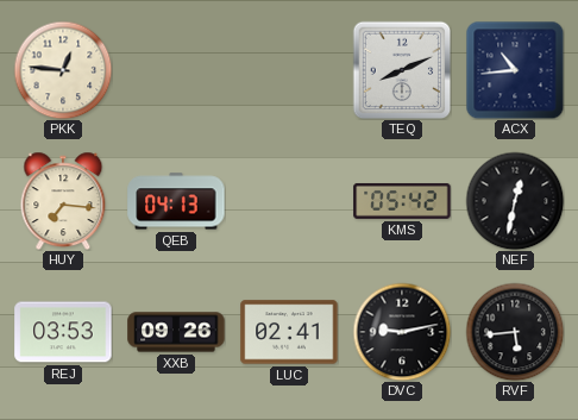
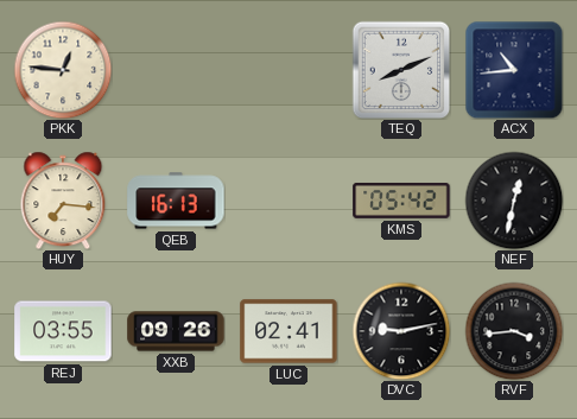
QEB: 04:13 -> 16:13 (176, 201)
REJ: 03:53 -> 03:55 (63, 331)
RVF: 5:44 -> 3:44 (514, 331)
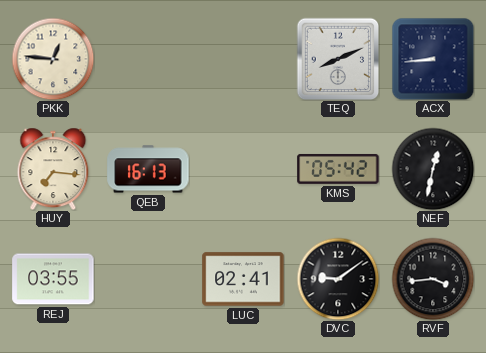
ACX: 10:44 -> 8:44 (433, 59)
XXB: 09:26 -> none (176, 331)
DVC: 9:13 -> 9:09 (338, 279)
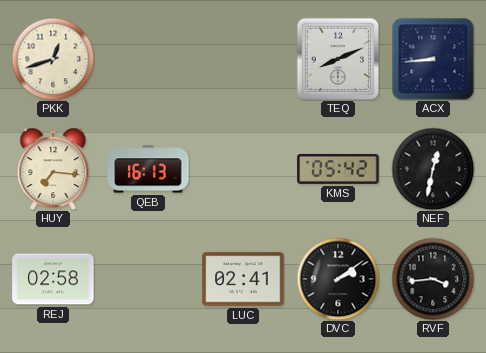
PKK: 12:46 -> 12:42 (53, 59)
REJ: 03:55 -> 02:58 (53, 279)
DVC: 9:09 -> 2:09 (338, 279)
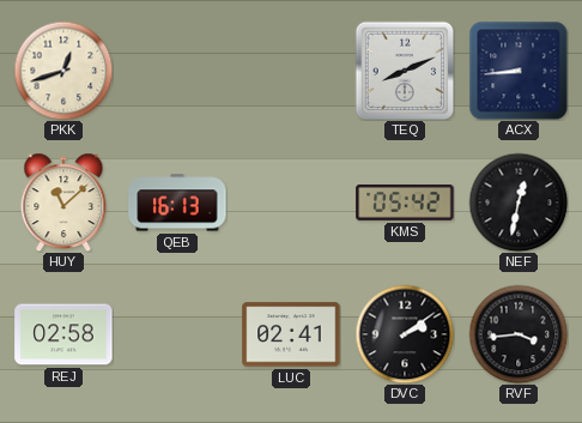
HUY: 7:16 -> 11:08 (63, 203)
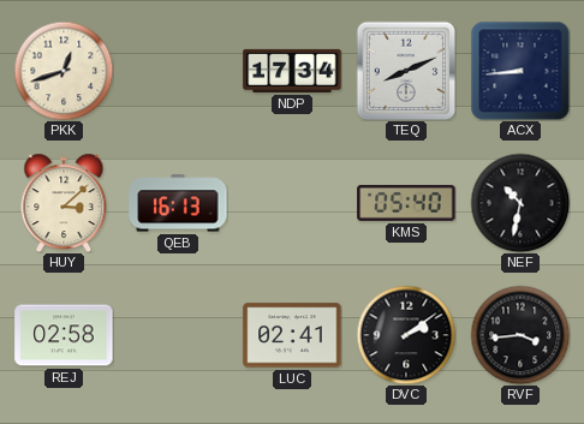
NDP: none -> 17:34 (292, 71)
HUY: 11:08 -> 3:08 (64, 203)
KMS: 05:42 -> 05:40 (406, 203)
NEF: 12:32 -> 10:32 (520, 203)
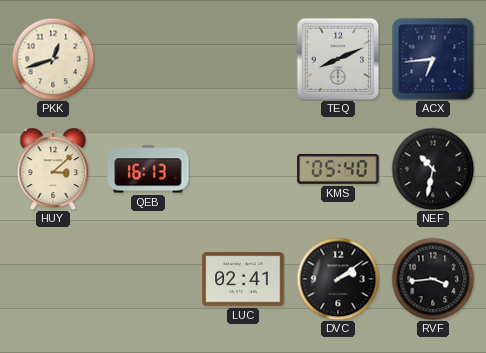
NDP: 17:34 -> none (292, 71)
ACX: 8:44 -> 6:44 (433, 59)
REJ: 02:58 -> none (64, 335)
